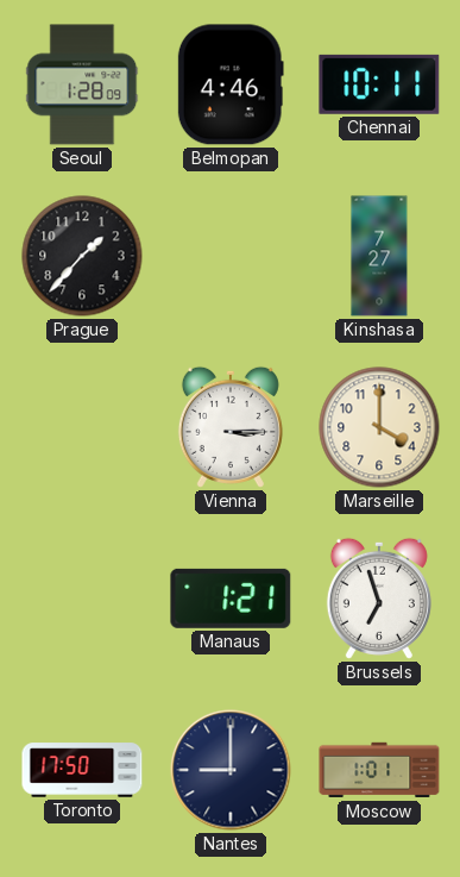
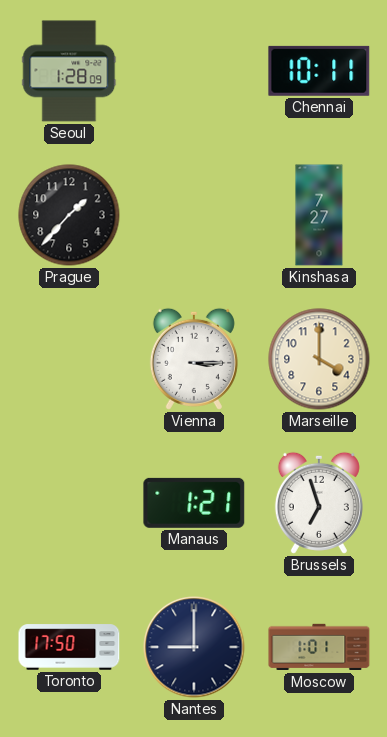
Belmopan: 4:46 -> none (231, 84)
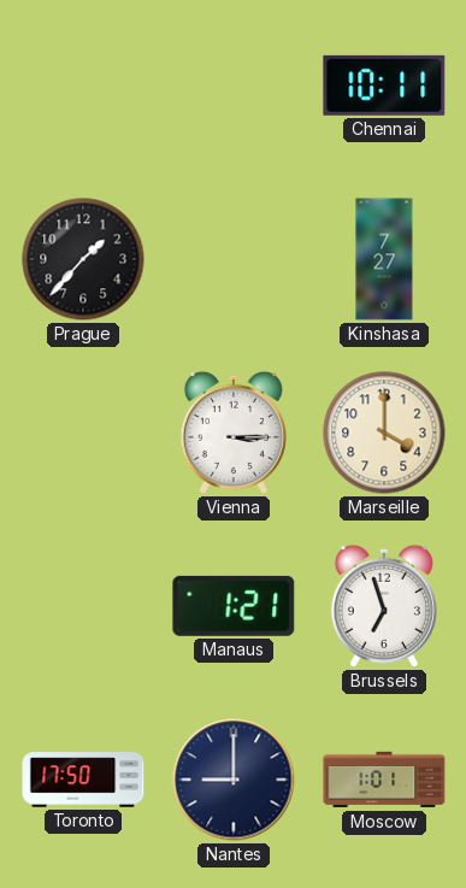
Seoul: 1:28 -> none (69, 71)
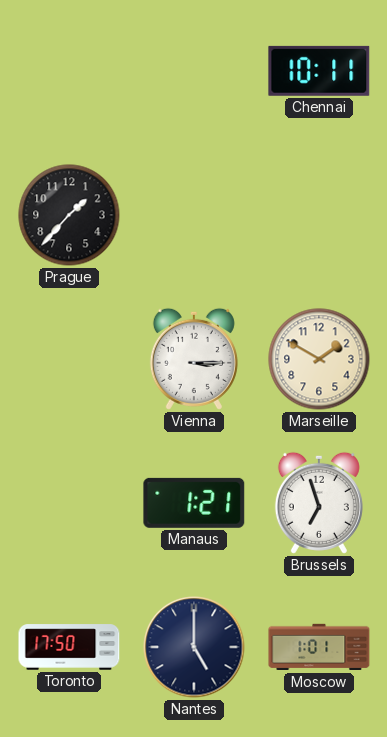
Kinshasa: 7:27 -> none (384, 259)
Marseille: 4:00 -> 1:50 (319, 359)
Nantes: 9:00 -> 5:00 (194, 647)
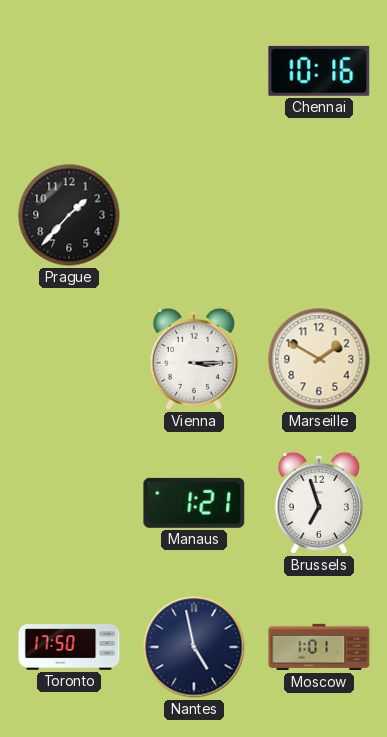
Chennai: 10:11 -> 10:16 (319, 71)
Nantes: 5:00 -> 4:58 (194, 647)
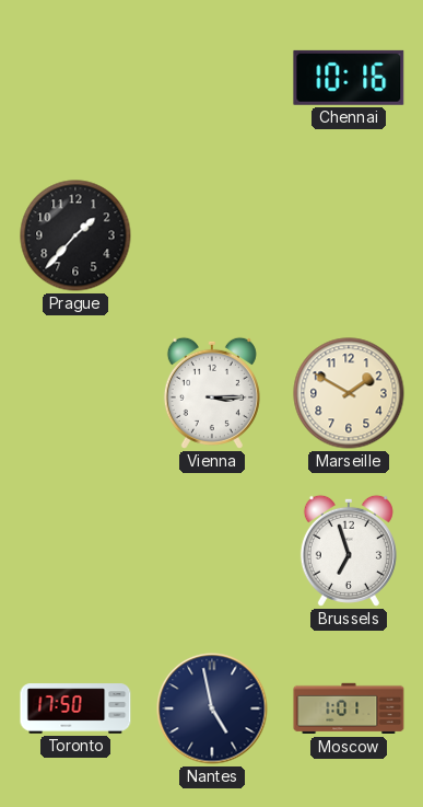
Manaus: 1:21 -> none (194, 503)
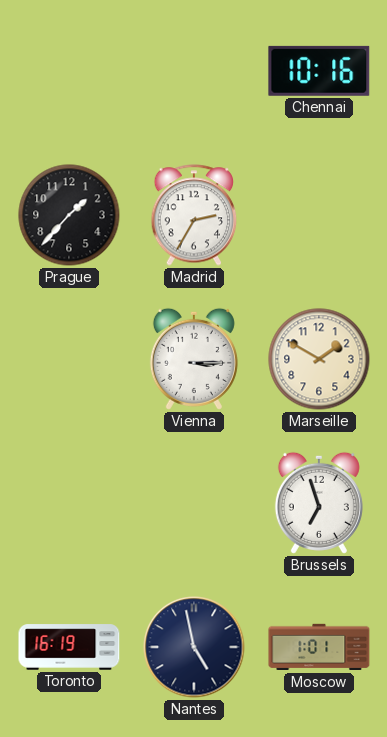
Madrid: none -> 2:35 (194, 215)
Toronto: 17:50 -> 16:19 (69, 647)
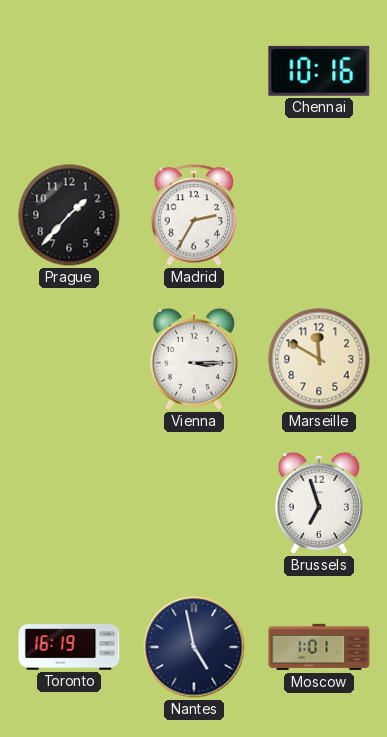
Marseille: 1:50 -> 11:50 (319, 359)
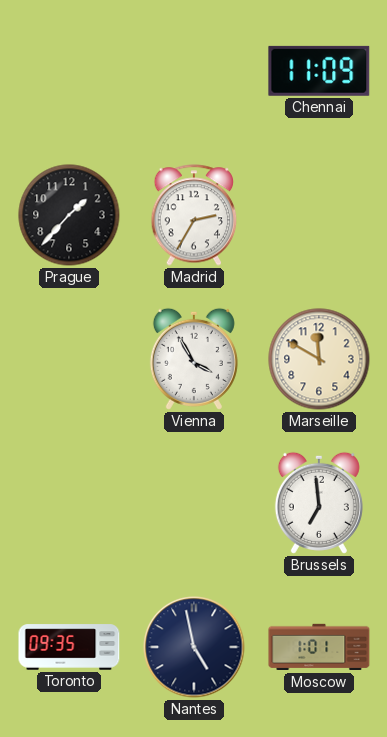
Chennai: 10:16 -> 11:09 (319, 71)
Vienna: 3:15 -> 3:55 (194, 359)
Brussels: 6:57 -> 6:59 (319, 503)
Toronto: 16:19 -> 09:35 (69, 647)
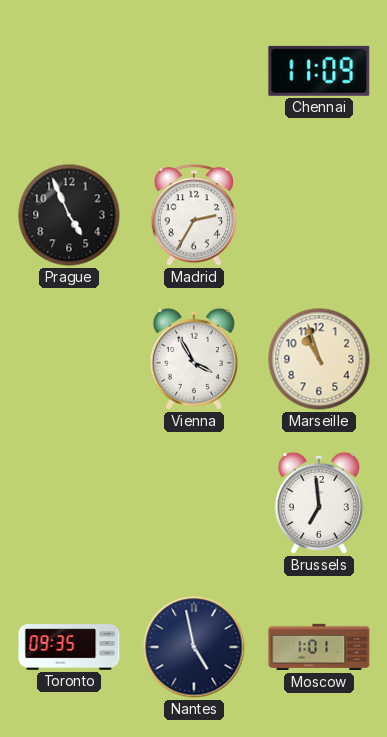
Prague: 1:37 -> 4:56 (69, 215)
Marseille: 11:50 -> 10:57 (319, 359)
